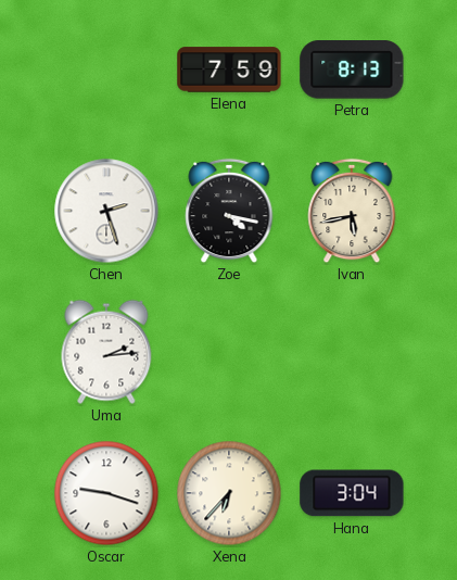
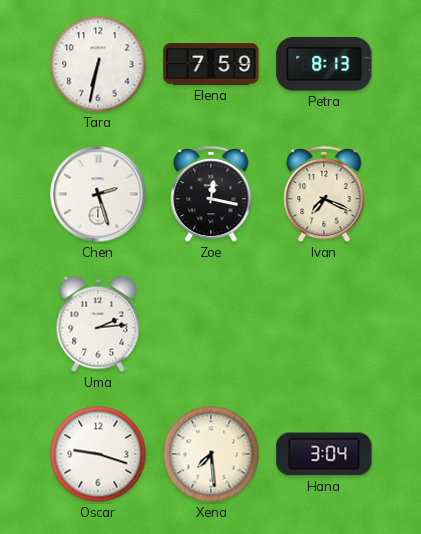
Tara: none -> 6:32 (98, 64)
Zoe: 4:17 -> 12:17 (211, 194)
Ivan: 5:43 -> 7:19 (324, 194)
Xena: 6:37 -> 7:29 (211, 454)
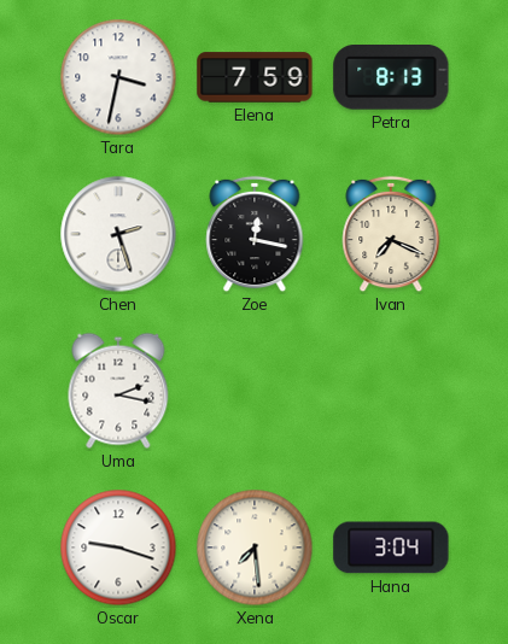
Tara: 6:32 -> 3:32 (118, 77)
Uma: 2:14 -> 2:17 (118, 391)
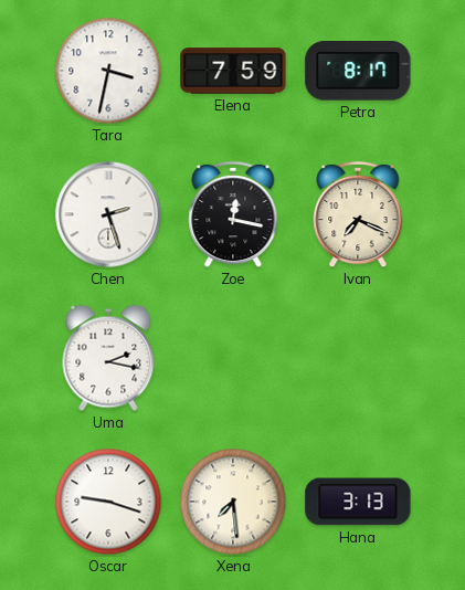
Petra: 8:13 -> 8:17 (358, 71)
Hana: 3:04 -> 3:13 (358, 502)
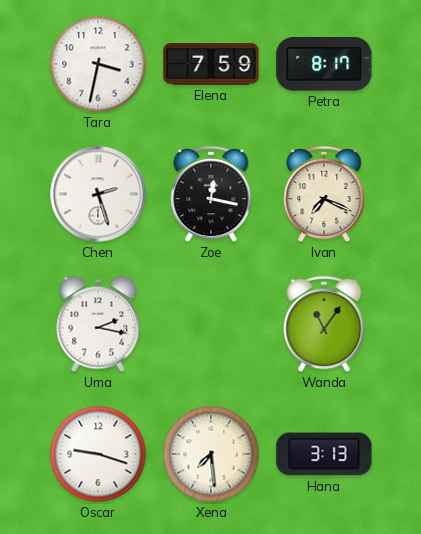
Wanda: none -> 11:06 (324, 324)
